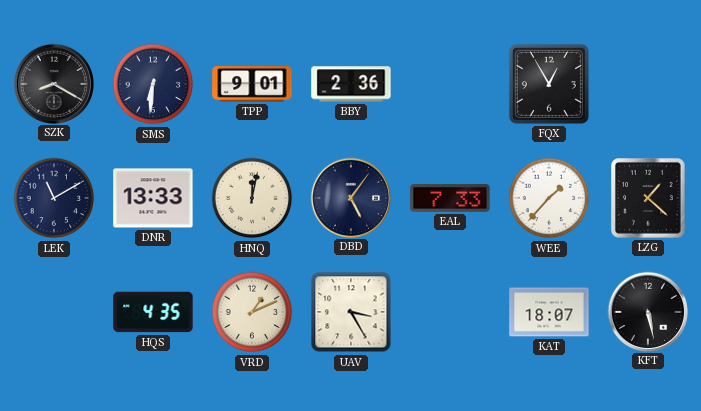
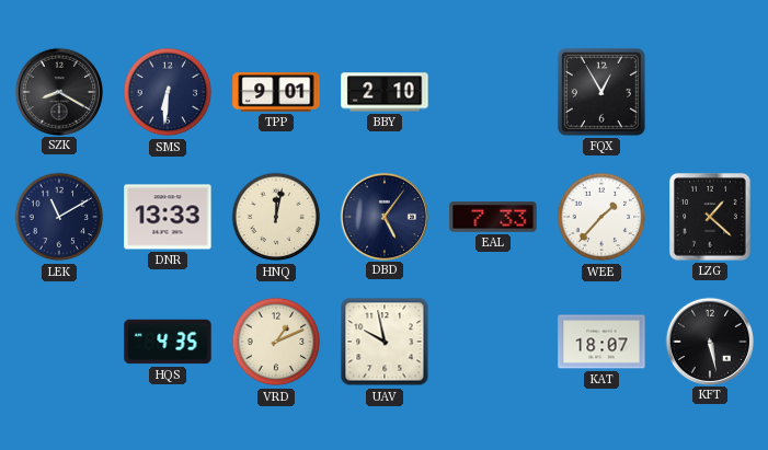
BBY: 2:36 -> 2:10 (385, 92)
UAV: 3:25 -> 9:58 (385, 342)
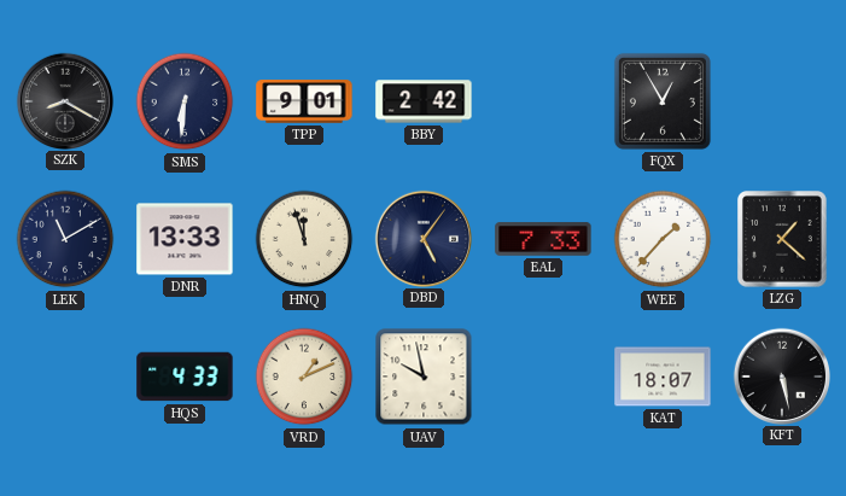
BBY: 2:10 -> 2:42 (424, 101)
HNQ: 12:02 -> 11:57 (304, 239)
HQS: 4:35 -> 4:33 (185, 377)
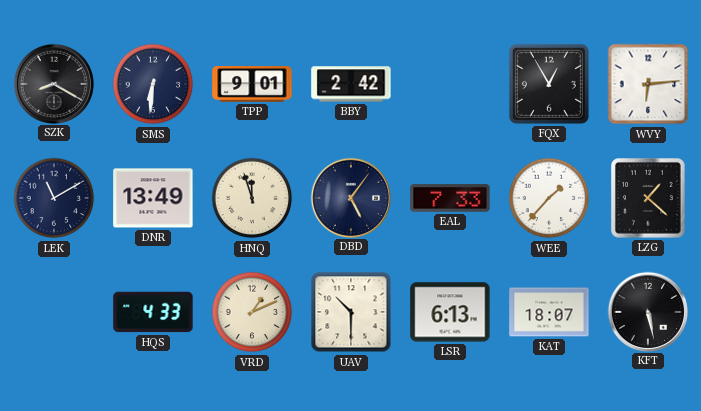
WVY: none -> 6:14 (648, 84)
DNR: 13:33 -> 13:49 (153, 198)
UAV: 9:58 -> 10:30 (351, 312)
LSR: none -> 6:13 (450, 312)
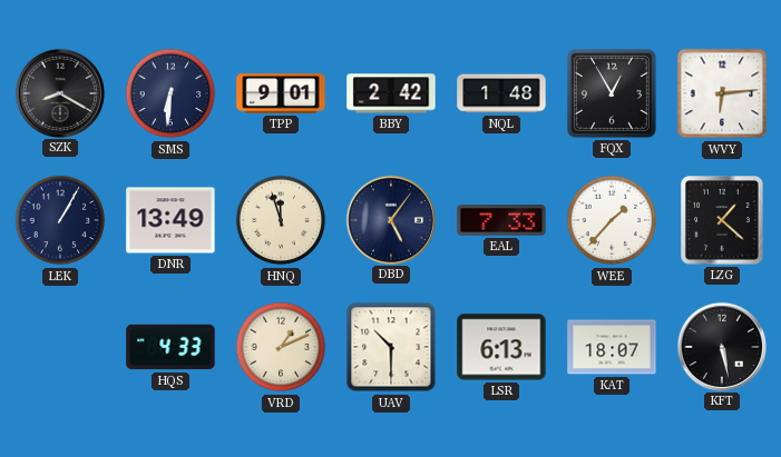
NQL: none -> 1:48 (501, 93)
LEK: 11:10 -> 1:05 (60, 220)
